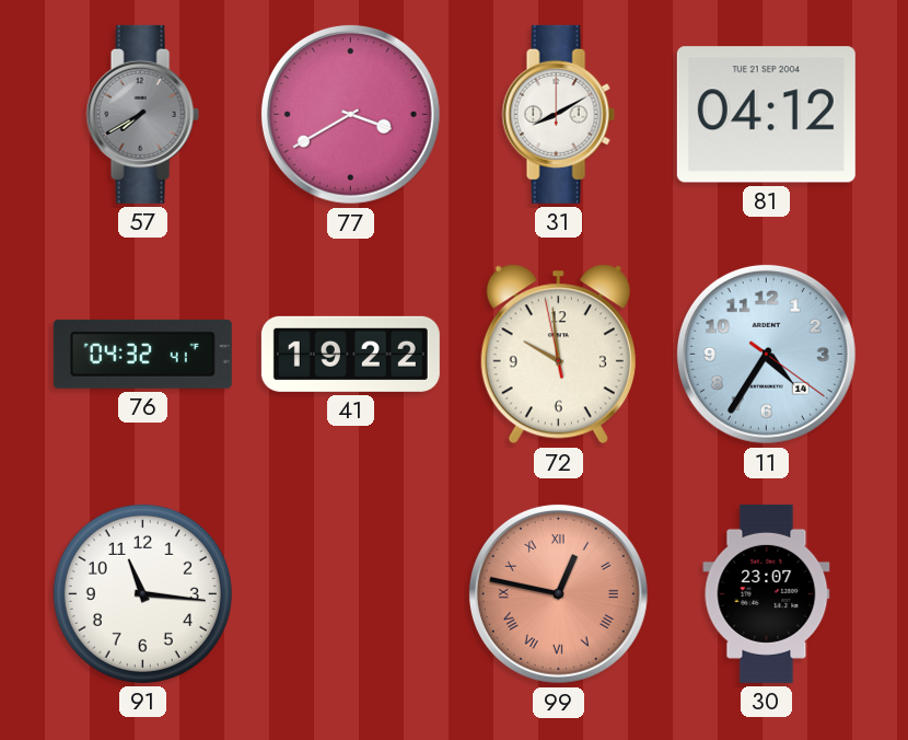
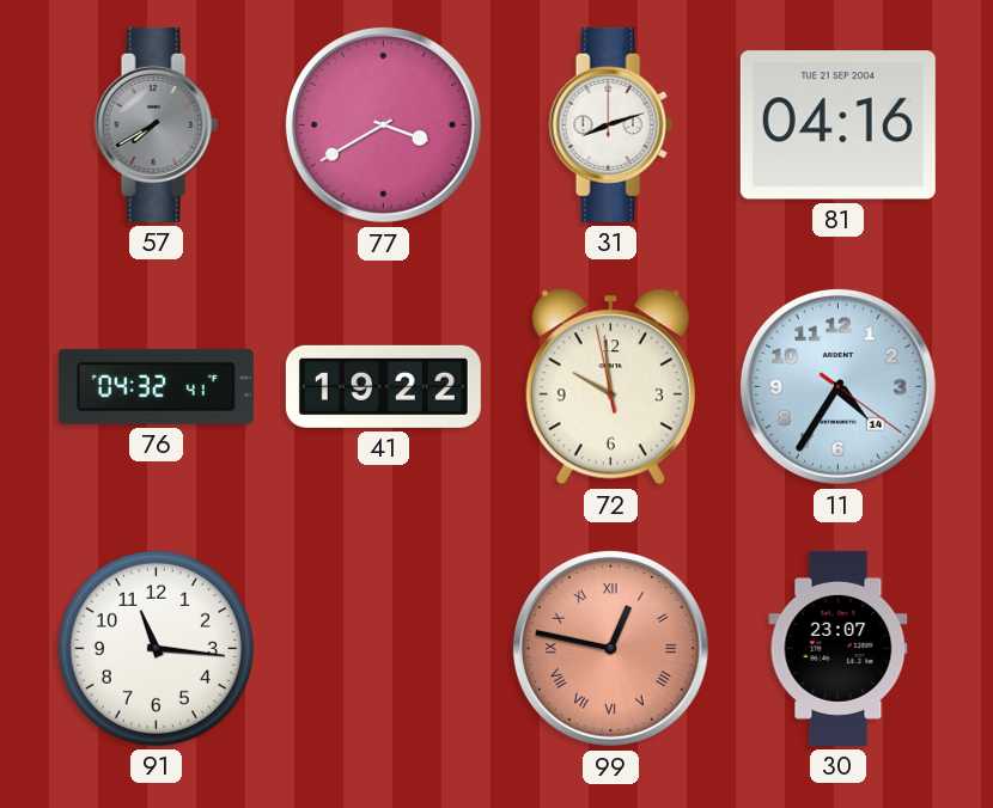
31: 8:10 -> 8:12 (610, 124)
81: 04:12 -> 04:16 (837, 126)
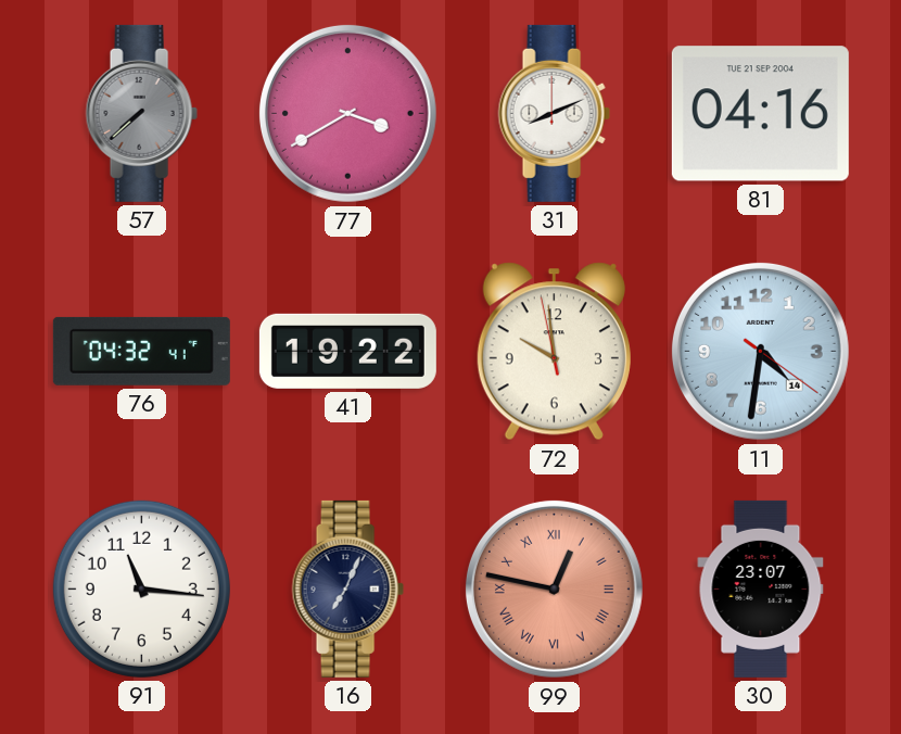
57: 7:40 -> 7:38 (141, 113)
31: 8:12 -> 8:11 (554, 113)
11: 4:35 -> 4:31 (760, 351)
16: none -> 7:04 (347, 589)
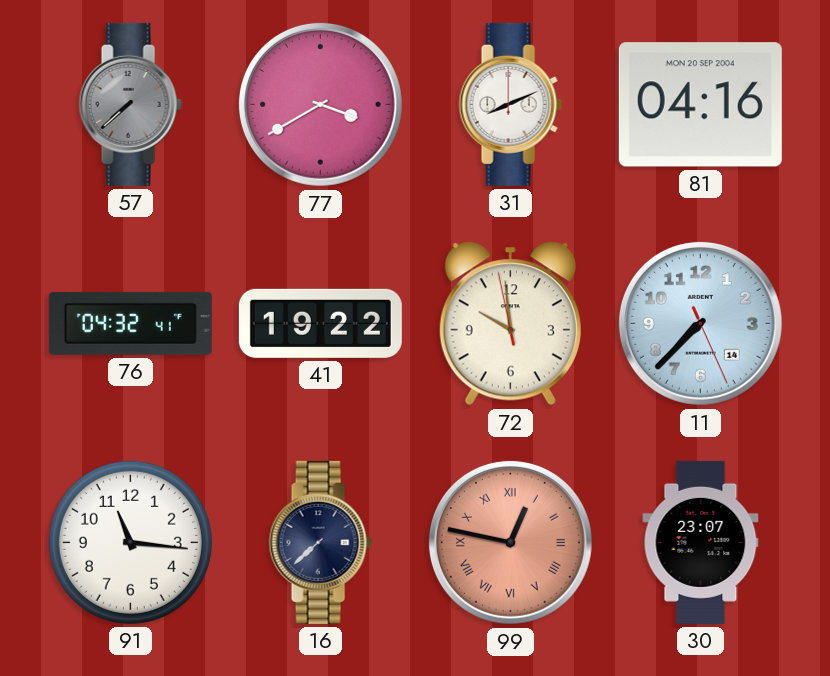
81 date: TUE 21 SEP 2004 -> MON 20 SEP 2004 (700, 105)
11: 4:31 -> 7:37 (700, 323)
16: 7:04 -> 7:38 (320, 542)
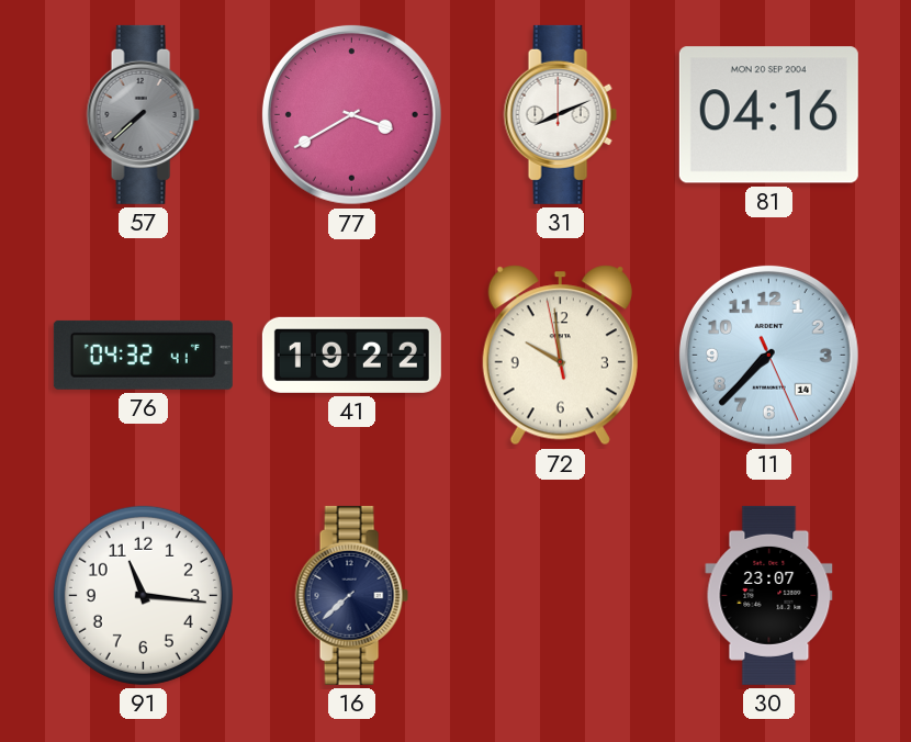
99: 12:47 -> none (510, 542)
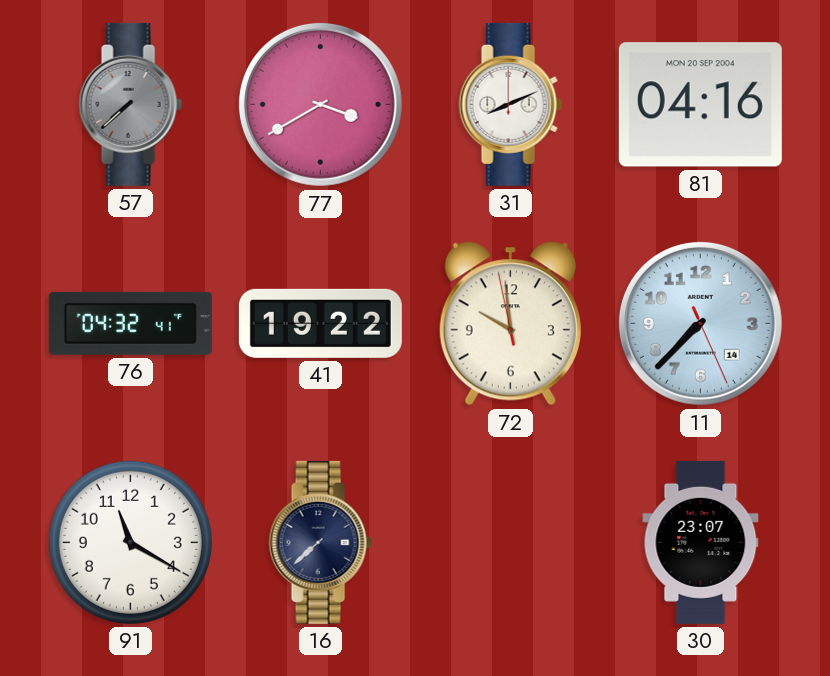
91: 11:16 -> 11:20 (130, 542)
